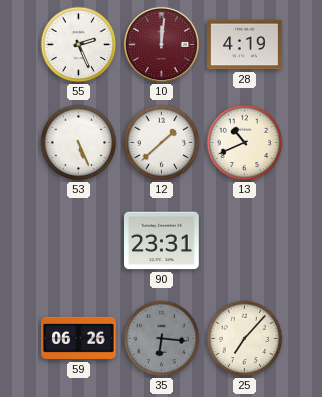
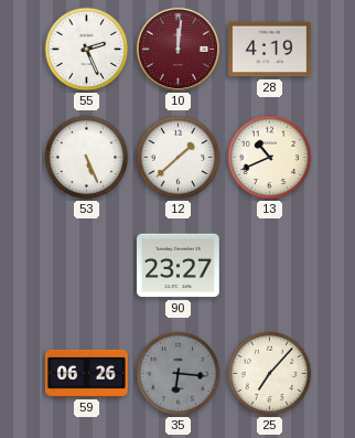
90: 23:31 -> 23:27 (179, 266)
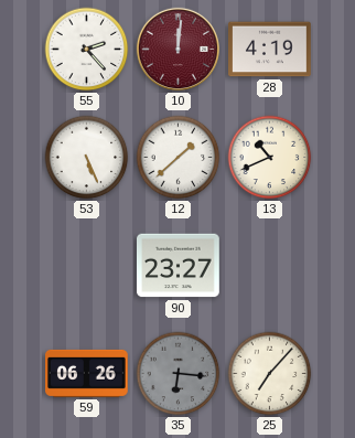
55: 2:26 -> 2:23 (87, 50)
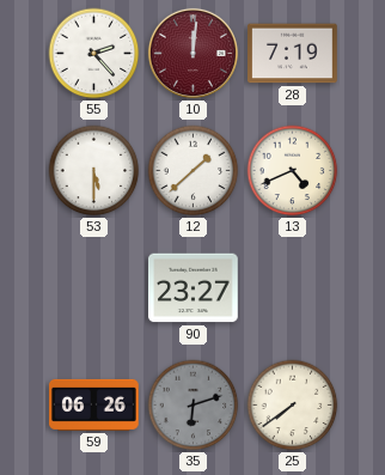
28: 4:19 -> 7:19 (293, 54)
53: 5:26 -> 5:30 (94, 171)
13: 10:41 -> 4:41 (293, 171)
35: 6:16 -> 6:12 (194, 406)
25: 7:07 -> 7:39 (293, 406)
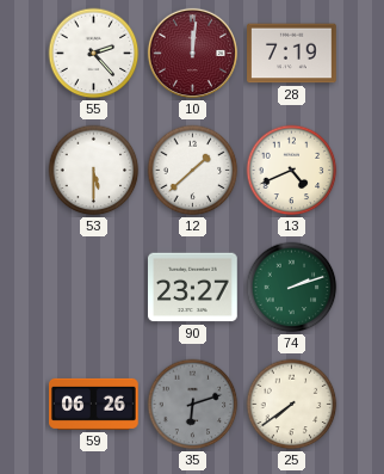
74: none -> 2:12 (292, 288)
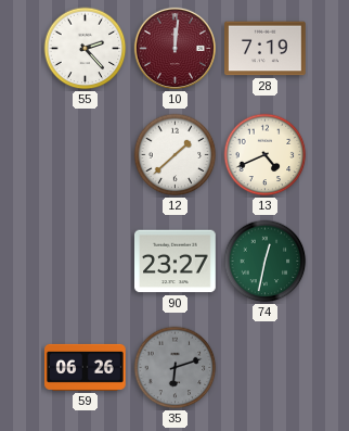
53: 5:30 -> none (94, 171)
74: 2:12 -> 12:32 (266, 262)
25: 7:39 -> none (292, 405)
